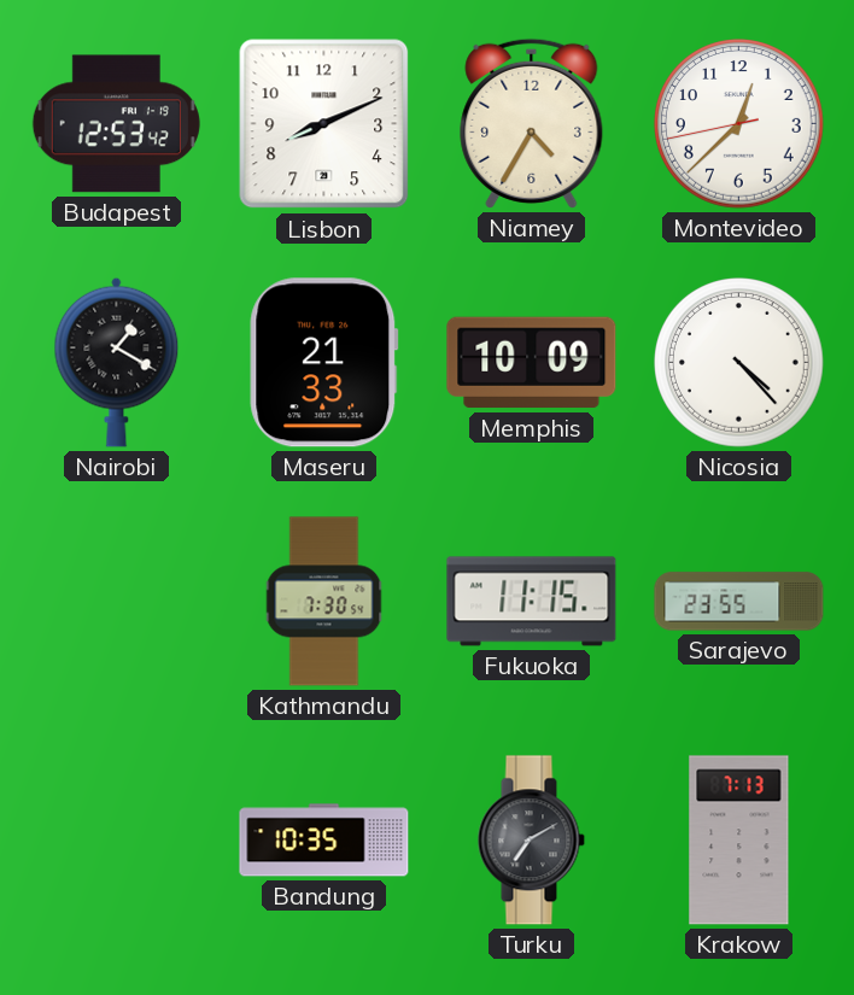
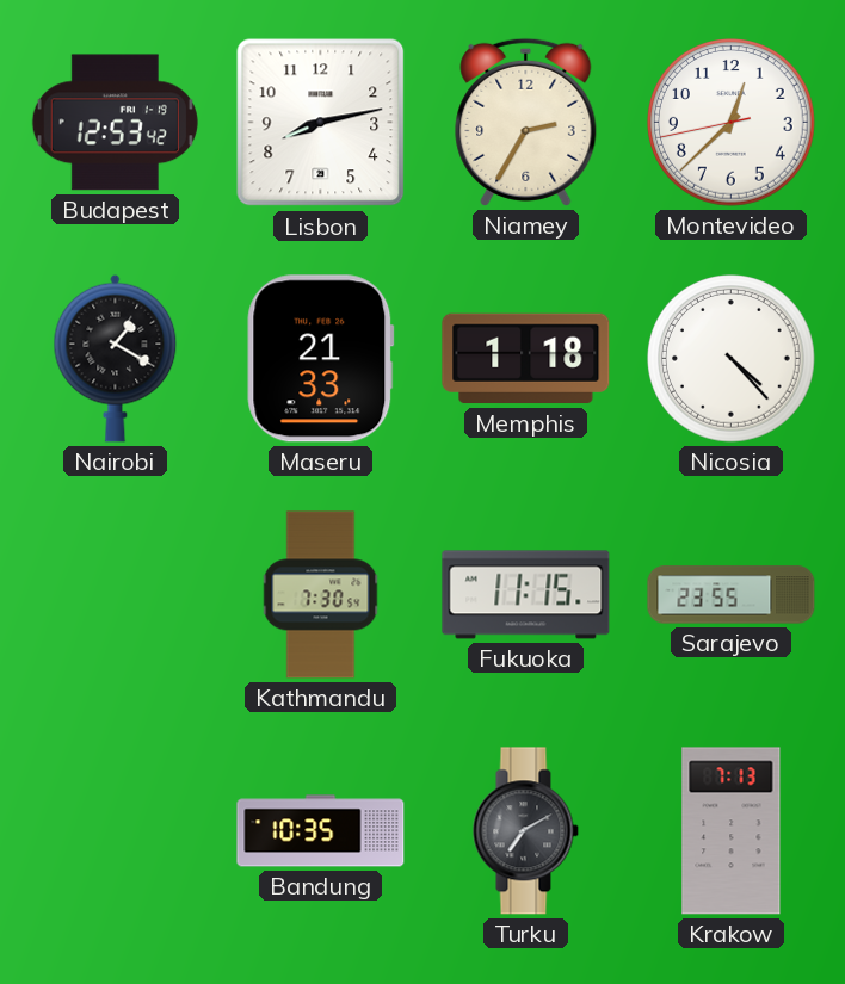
Lisbon: 8:11 -> 8:13 (321, 123)
Niamey: 4:35 -> 2:35 (526, 122)
Memphis: 10:09 -> 1:18 (526, 359)
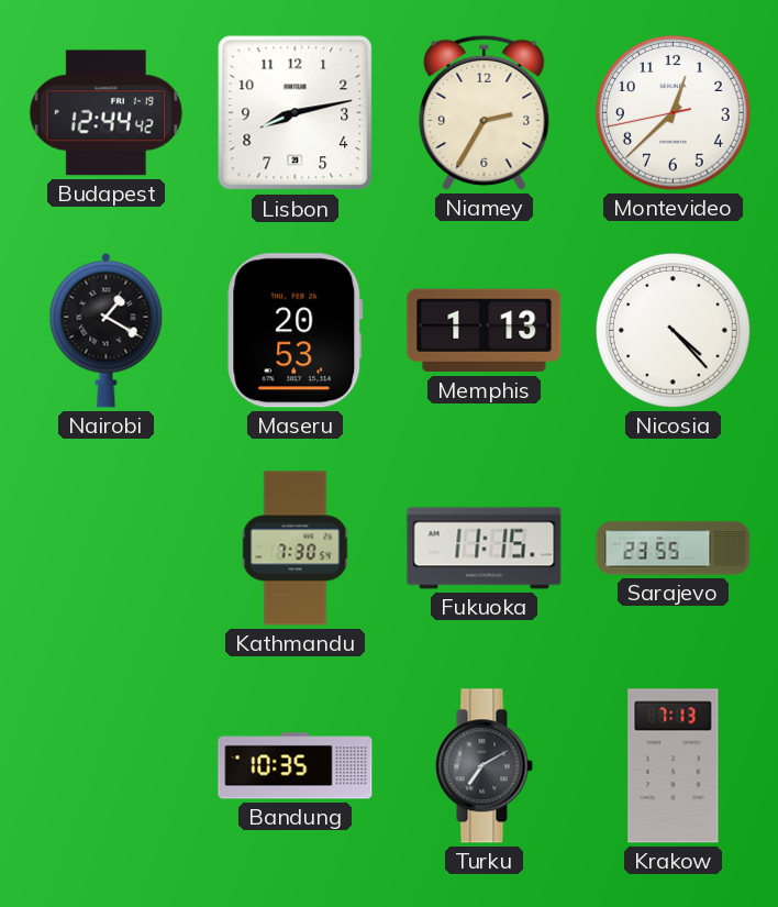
Budapest: 12:53 -> 12:44 (105, 113)
Maseru: 21:33 -> 20:53 (296, 331)
Memphis: 1:18 -> 1:13 (485, 331)
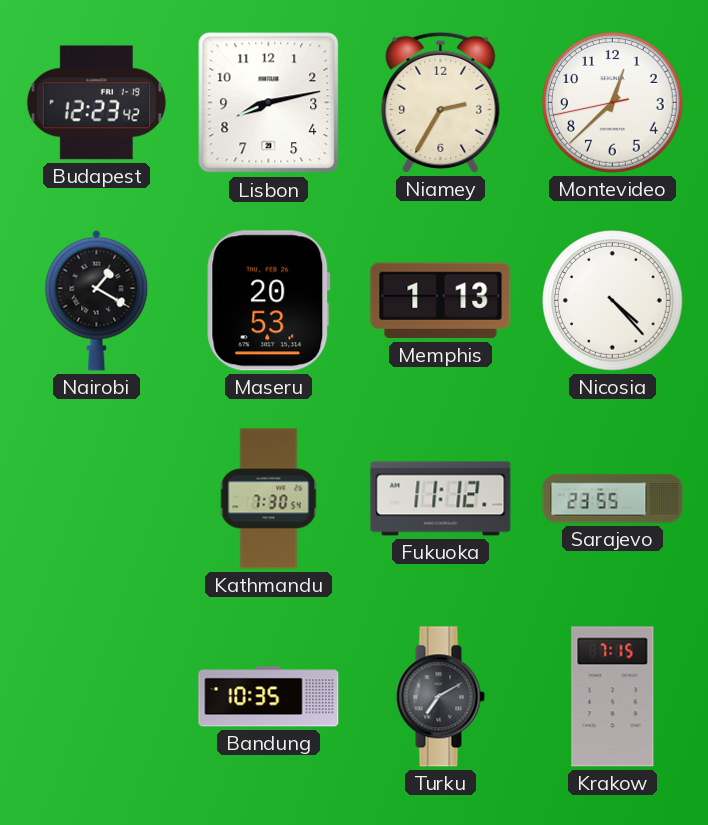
Budapest: 12:44 -> 12:23 (96, 103)
Fukuoka: 11:15 -> 11:12 (441, 499)
Krakow: 7:13 -> 7:15 (613, 697)
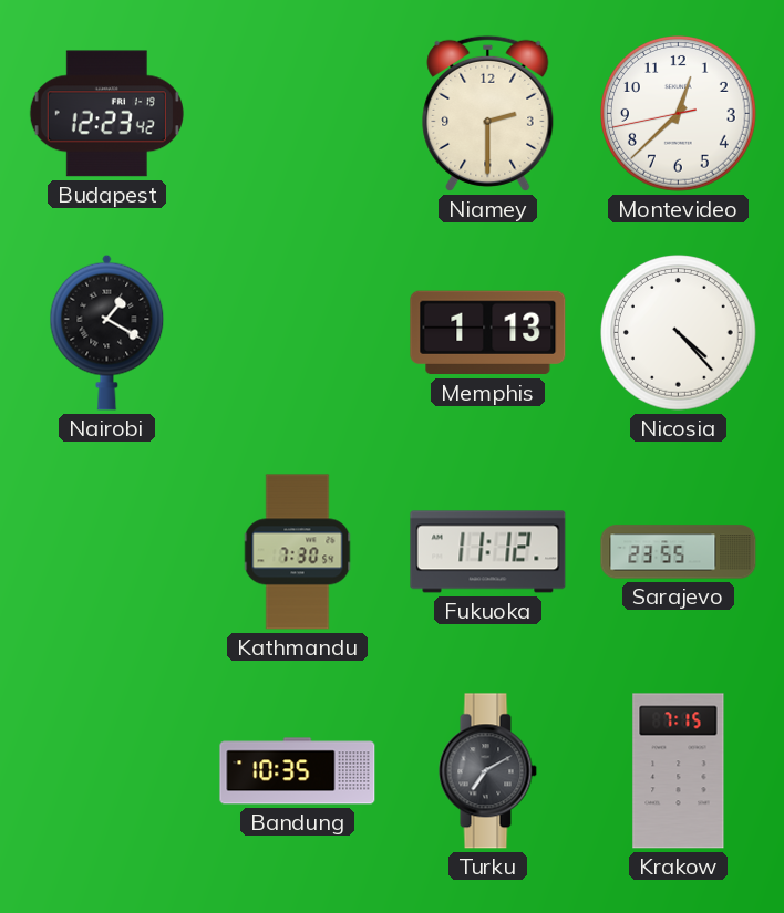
Lisbon: 8:13 -> none (269, 103)
Niamey: 2:35 -> 2:30 (488, 113)
Maseru: 20:53 -> none (269, 301)
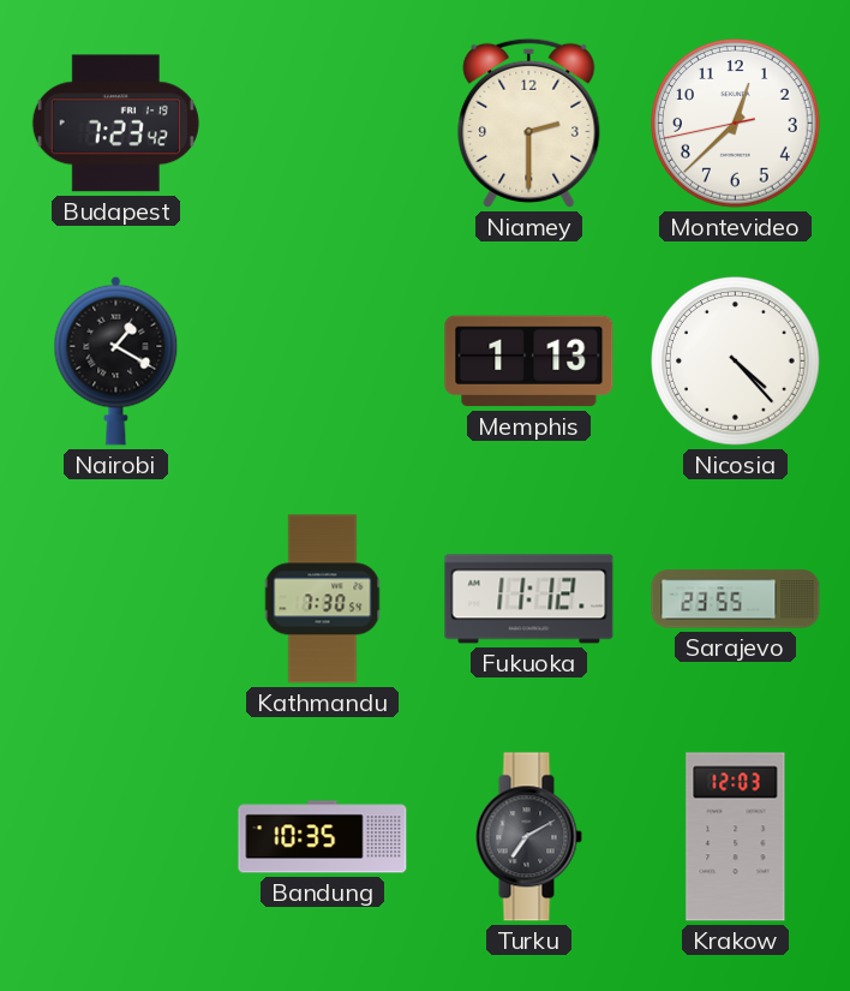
Budapest: 12:23 -> 7:23 (115, 124)
Krakow: 7:15 -> 12:03 (736, 837)
